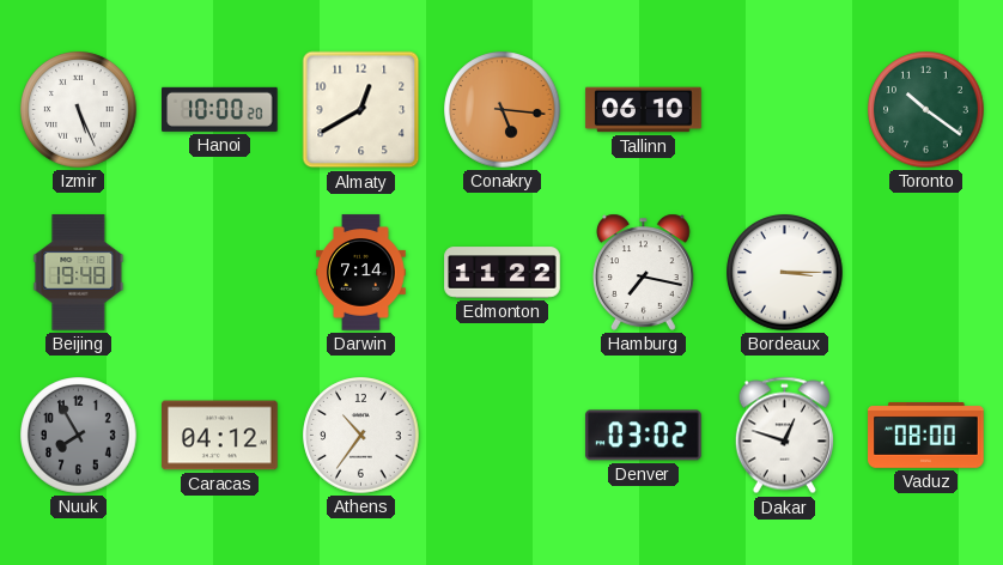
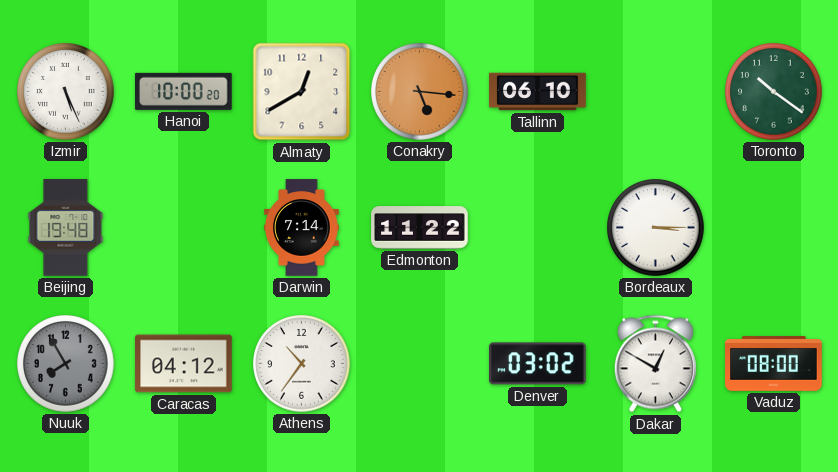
Hamburg: 7:17 -> none (644, 272)
Dakar: 12:48 -> 12:50 (655, 364)
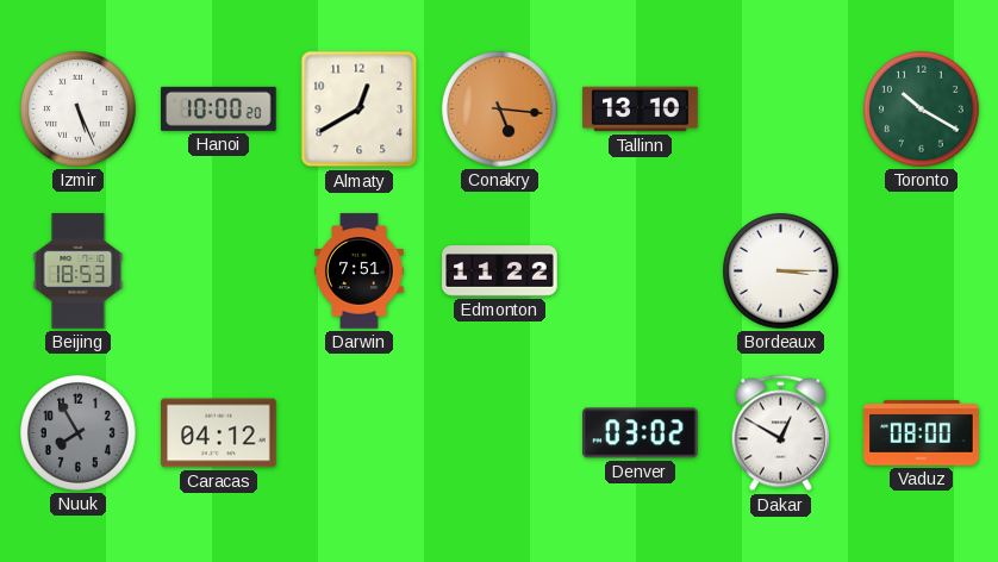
Tallinn: 06:10 -> 13:10 (641, 110)
Toronto: 10:21 -> 10:20 (922, 110)
Beijing: 19:48 -> 18:53 (79, 271)
Darwin: 7:14 -> 7:51 (360, 271)
Athens: 10:36 -> none (302, 364)
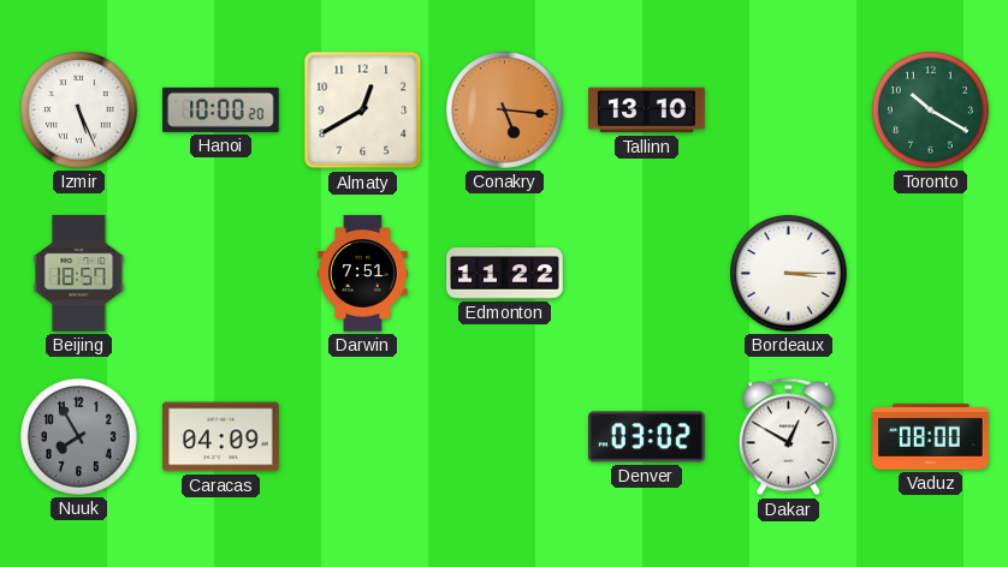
Beijing: 18:53 -> 18:57 (79, 274)
Caracas: 04:12 -> 04:09 (221, 437)
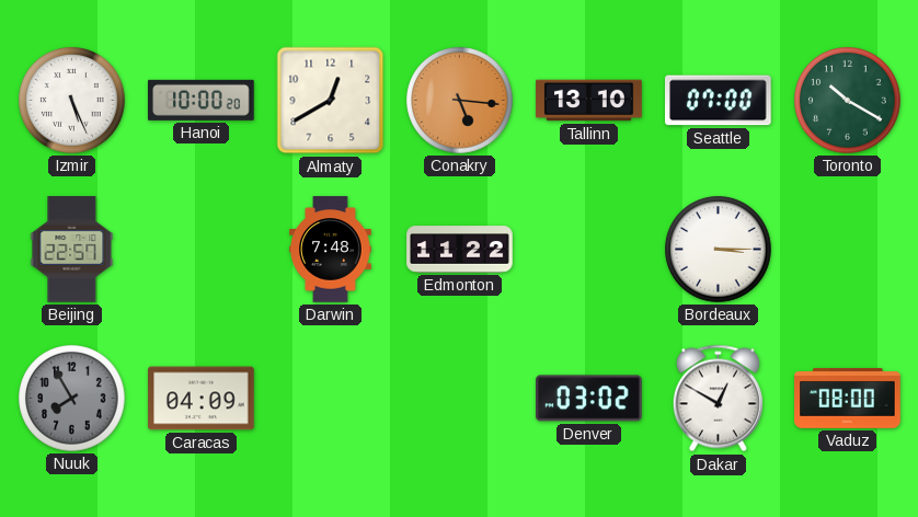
Seattle: none -> 07:00 (719, 101)
Beijing: 18:57 -> 22:57 (72, 250)
Darwin: 7:51 -> 7:48 (331, 250)
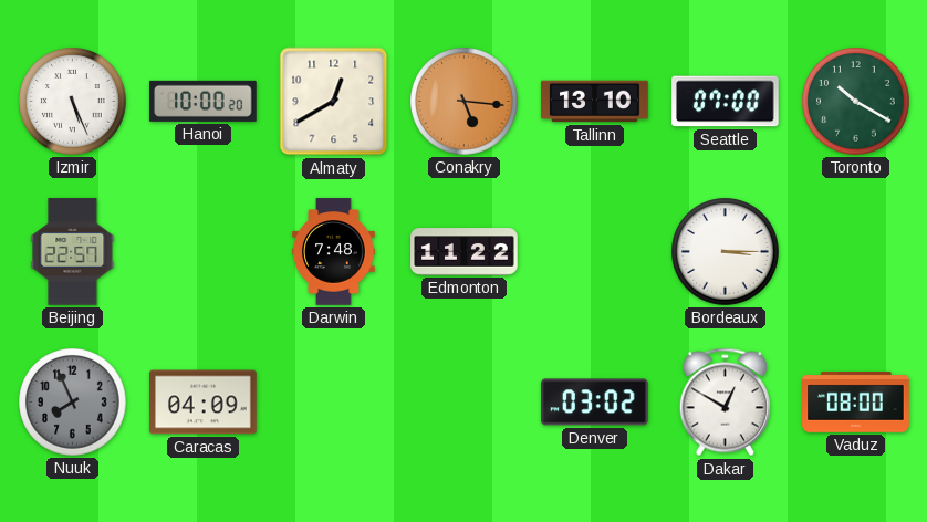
Nuuk: 7:55 -> 7:56 (73, 403)
